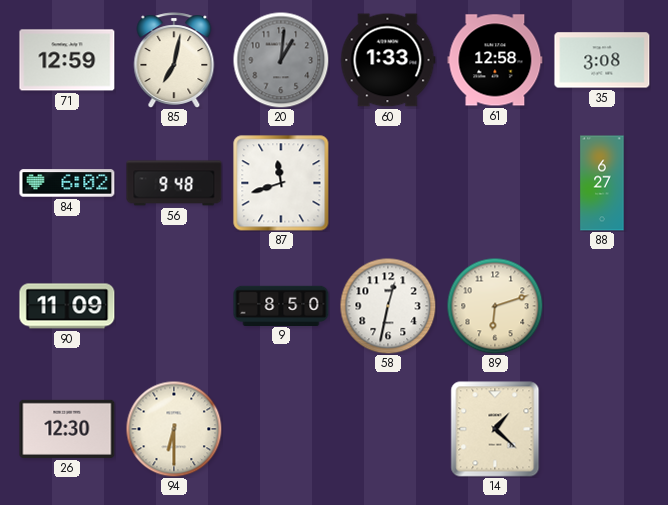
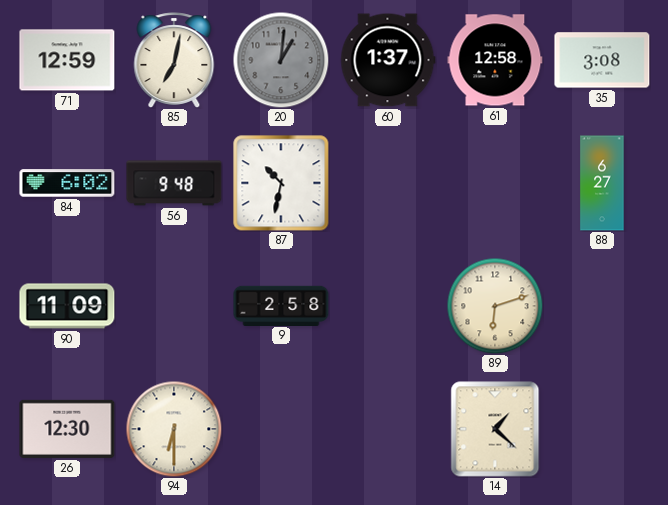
60: 1:33 -> 1:37 (388, 60)
87: 11:42 -> 10:32 (281, 183)
9: 8:50 -> 2:58 (281, 305)
58: 12:32 -> none (388, 306)
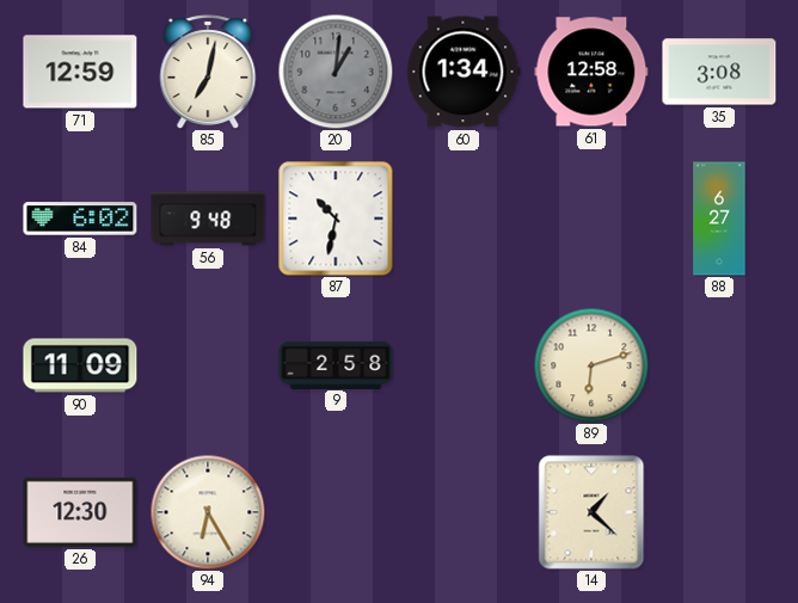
60: 1:37 -> 1:34 (464, 72)
94: 6:30 -> 6:25 (208, 512)
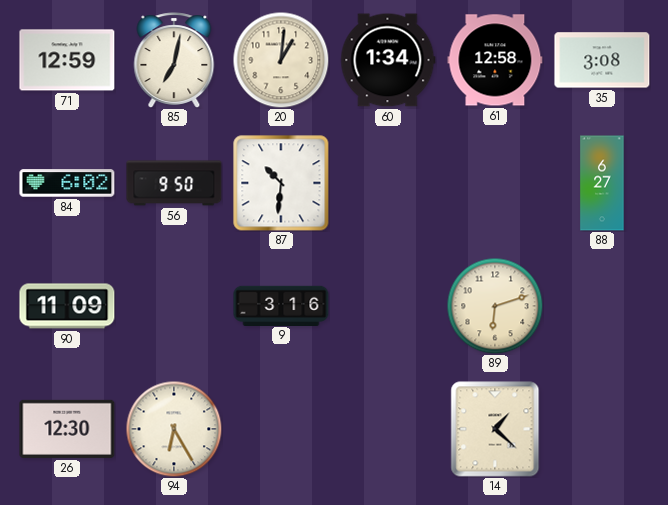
20 dial: grey -> cream (281, 60)
56: 9:48 -> 9:50 (174, 183)
87: 10:32 -> 10:31 (281, 183)
9: 2:58 -> 3:16 (281, 305)
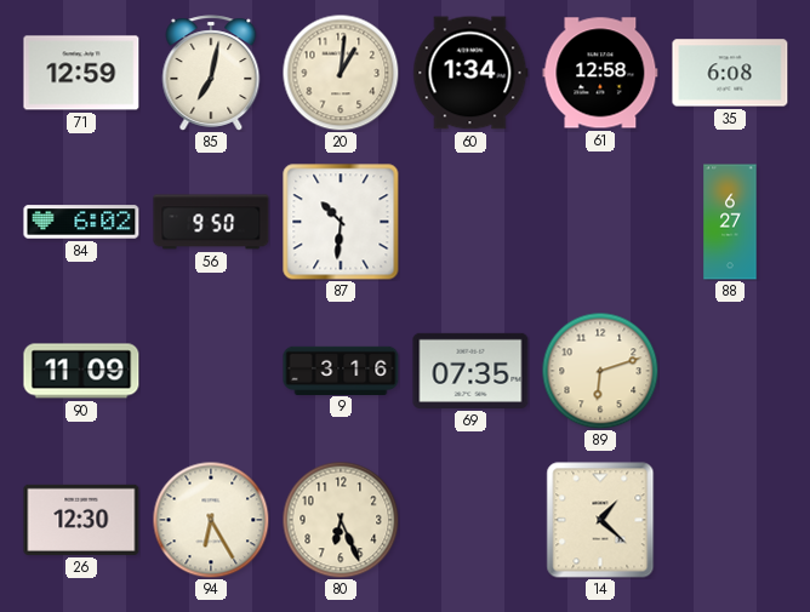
35: 3:08 -> 6:08 (730, 73)
69: none -> 07:35 (470, 371)
80: none -> 6:26 (341, 520)
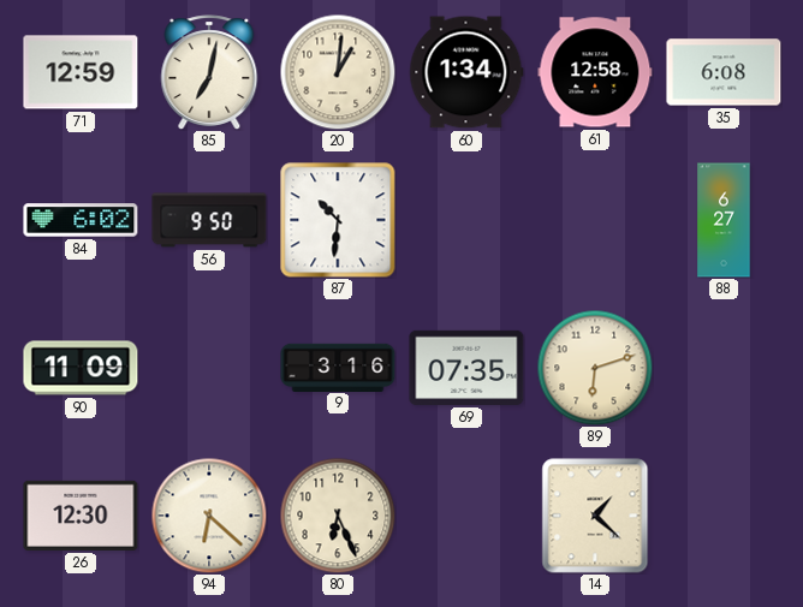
94: 6:25 -> 6:22 (209, 516)
